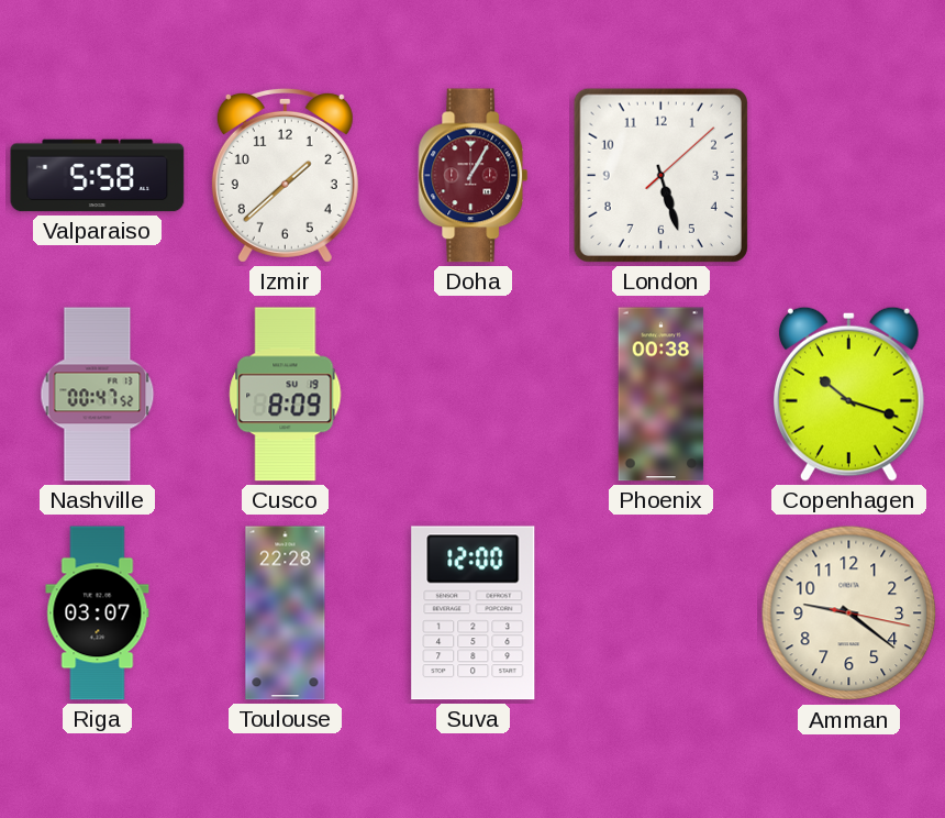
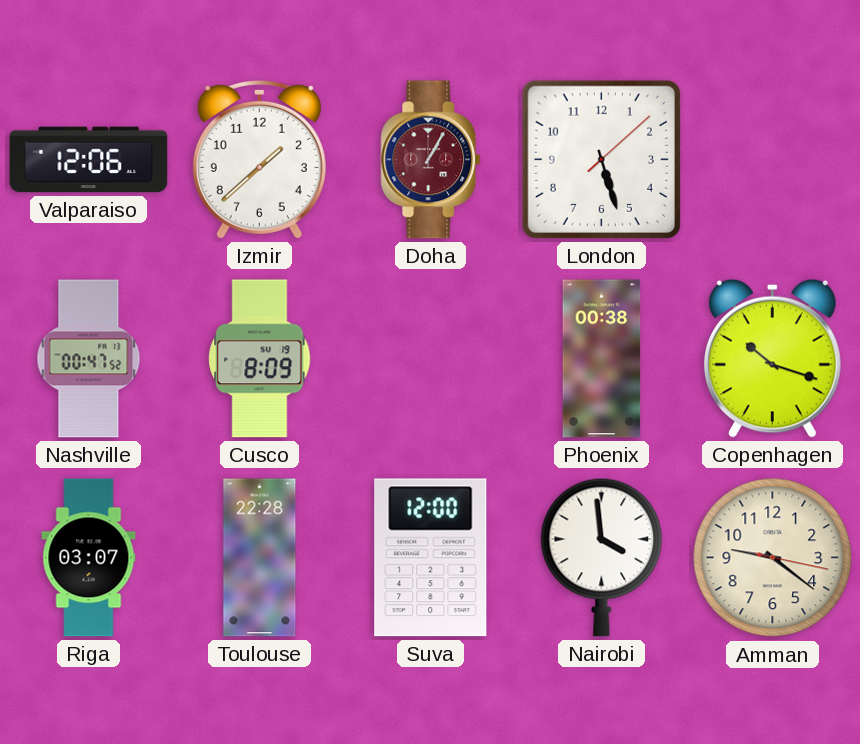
Valparaiso: 5:58 -> 12:06 (89, 160)
Nairobi: none -> 3:59 (602, 557)
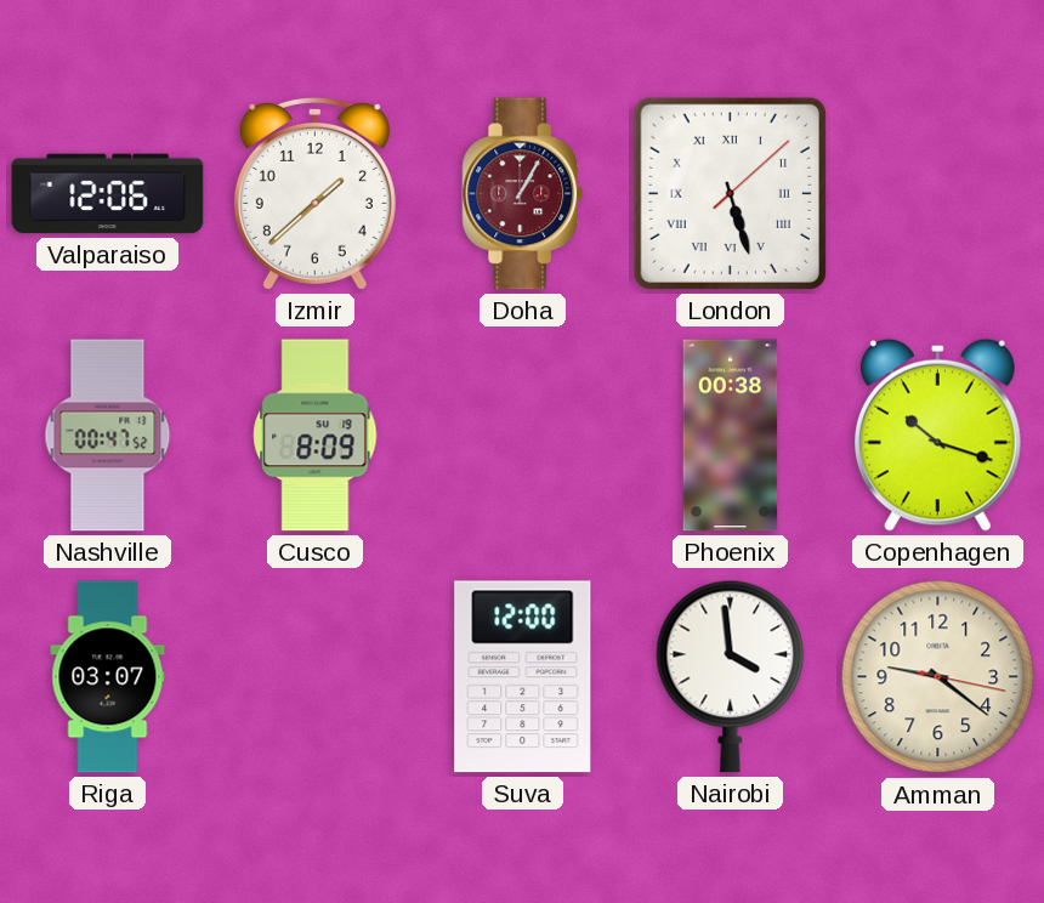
London numerals: Arabic -> Roman (730, 193)
Toulouse: 22:28 -> none (260, 558)
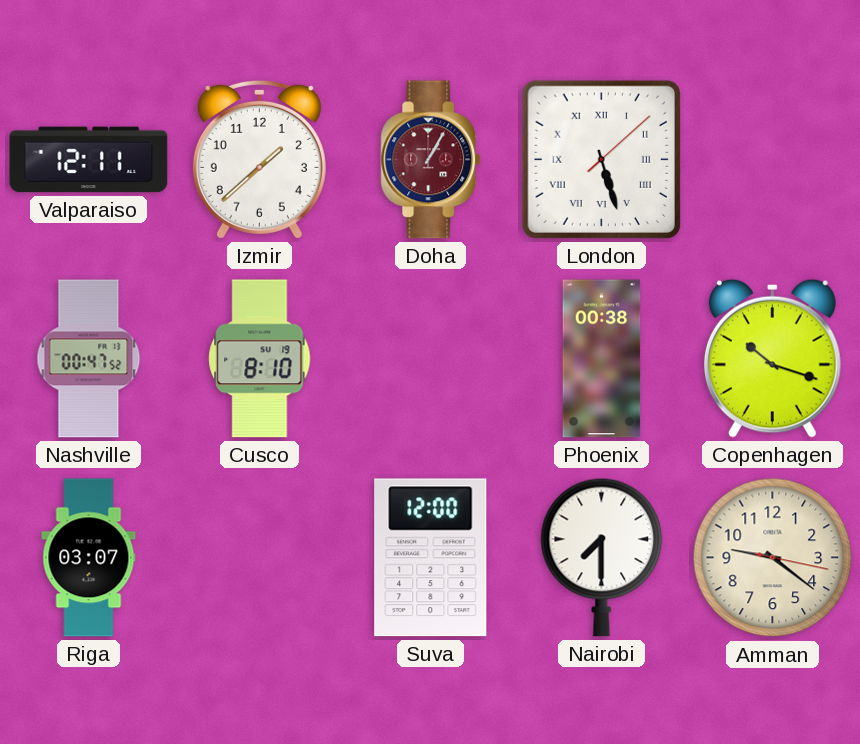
Valparaiso: 12:06 -> 12:11 (89, 160)
Cusco: 8:09 -> 8:10 (260, 359)
Nairobi: 3:59 -> 7:30 (602, 557)
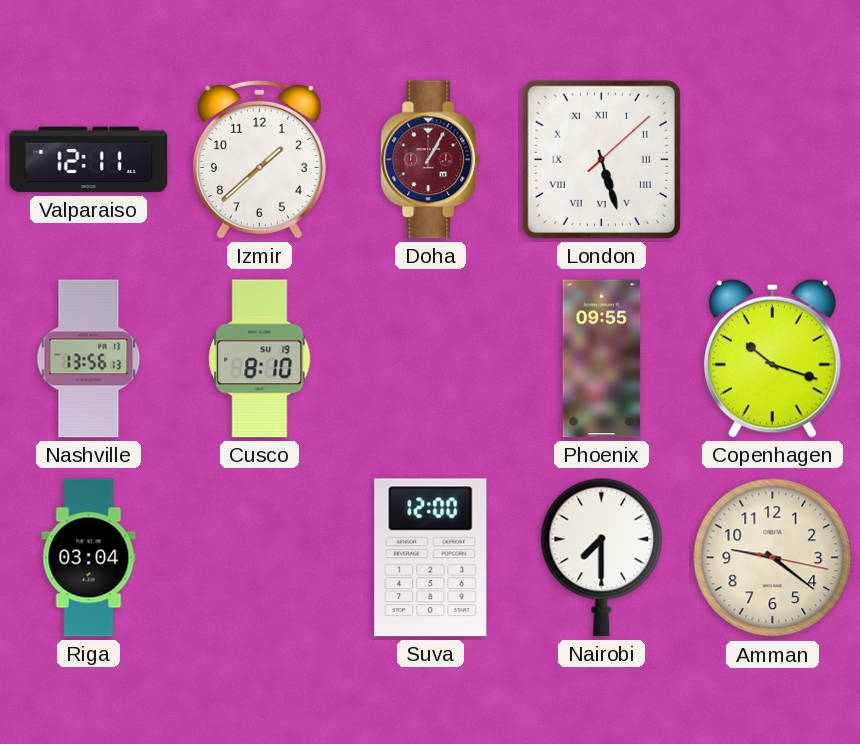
Nashville: 00:47 -> 13:56 (89, 359)
Phoenix: 00:38 -> 09:55 (602, 359)
Riga: 03:07 -> 03:04 (89, 558)
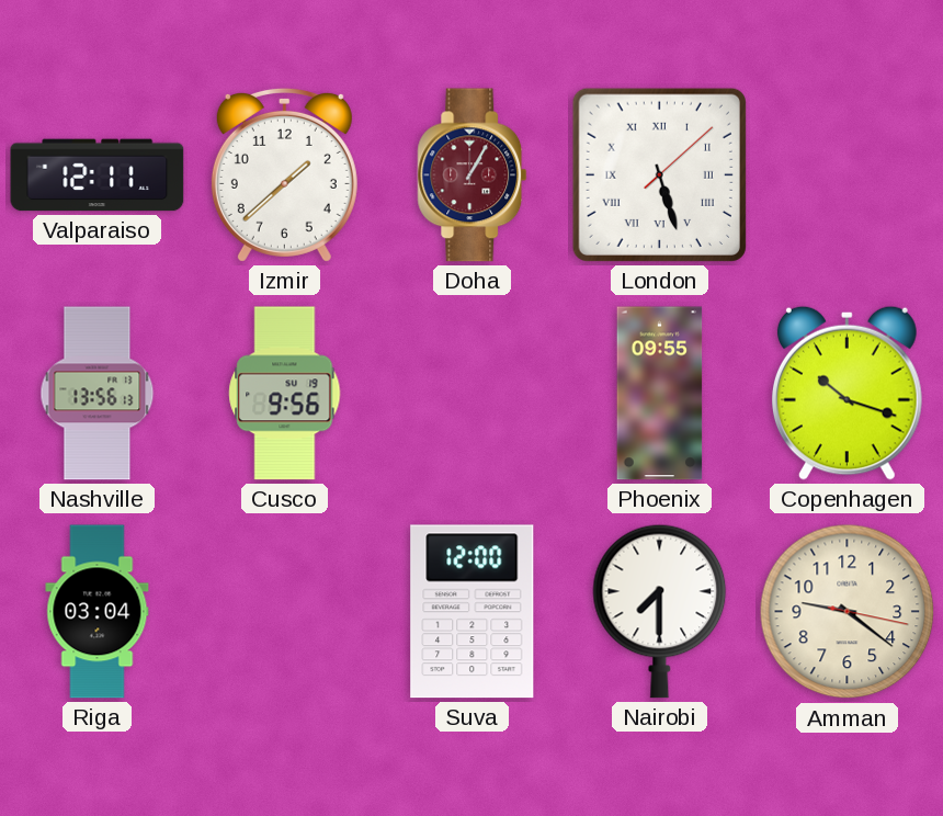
Cusco: 8:10 -> 9:56 (285, 394)
